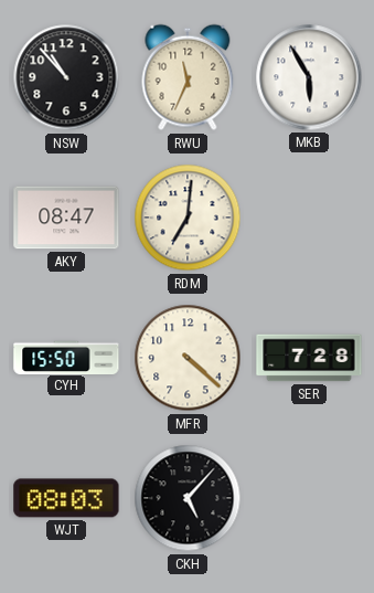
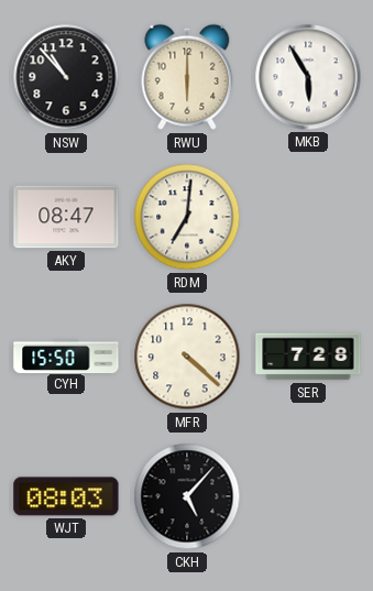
RWU: 11:34 -> 6:00 (187, 77)
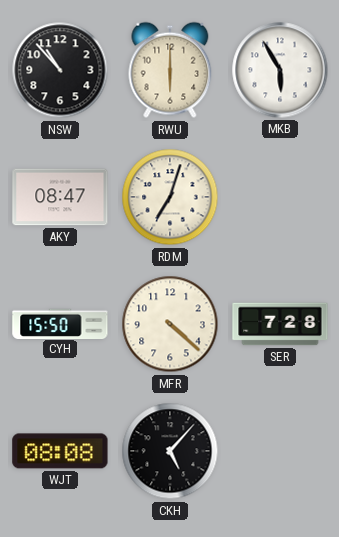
RDM: 7:01 -> 7:03 (170, 197)
WJT: 08:03 -> 08:08 (60, 451)
